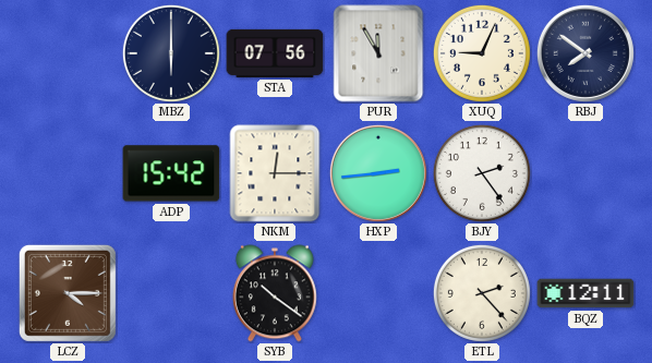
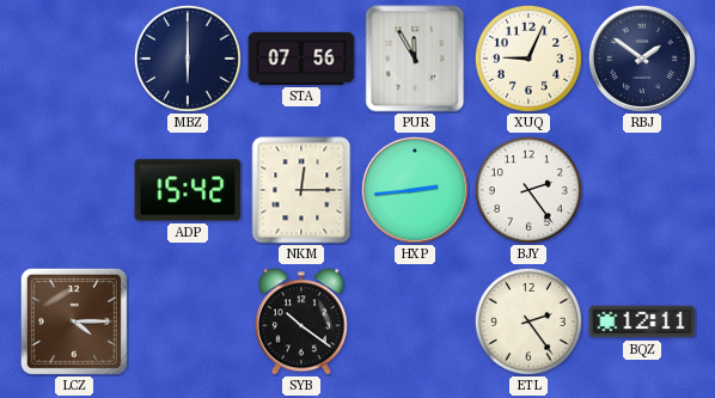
RBJ: 7:51 -> 1:51 (642, 59)
ETL: 2:23 -> 2:24 (528, 322)
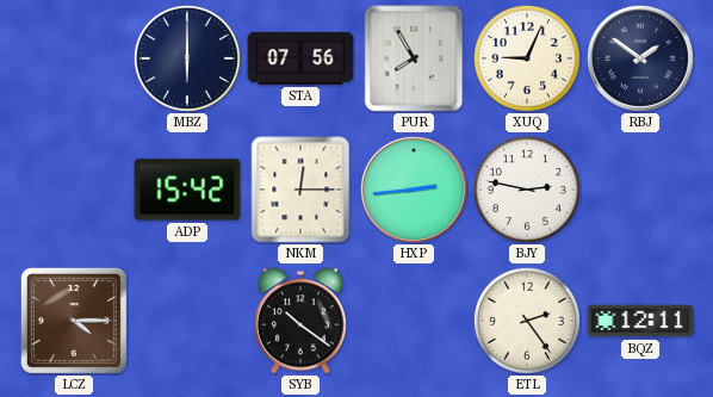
PUR: 11:55 -> 7:55 (414, 58)
BJY: 2:24 -> 2:47 (527, 190)
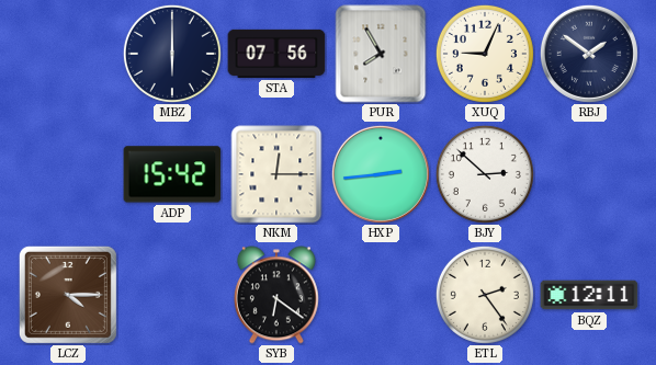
BJY: 2:47 -> 2:52 (485, 174)
SYB: 10:21 -> 6:21 (276, 295)
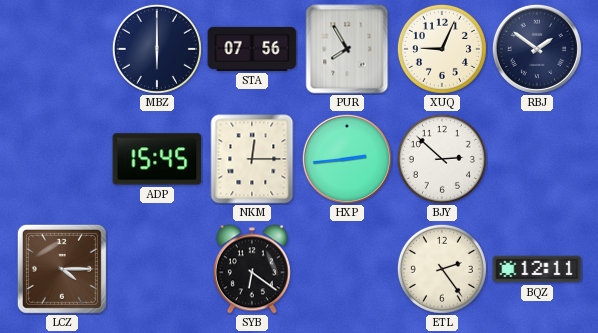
ADP: 15:42 -> 15:45 (157, 159)
